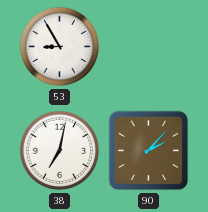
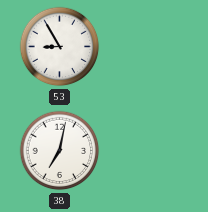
90: 2:07 -> none (149, 151)
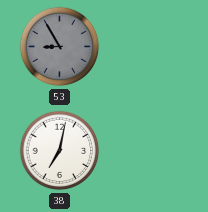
53 dial: white -> grey (60, 47)
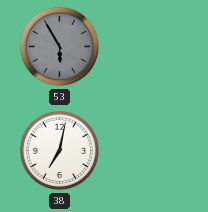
53: 8:55 -> 5:55 (60, 47)
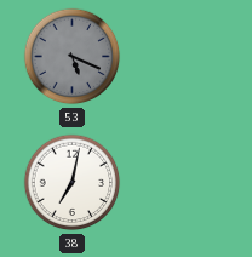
53: 5:55 -> 5:19 (73, 57)
